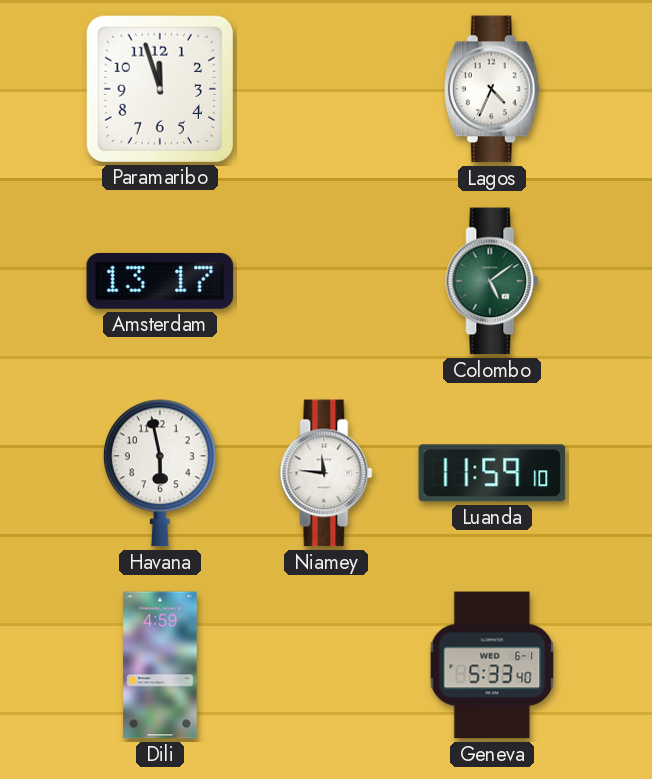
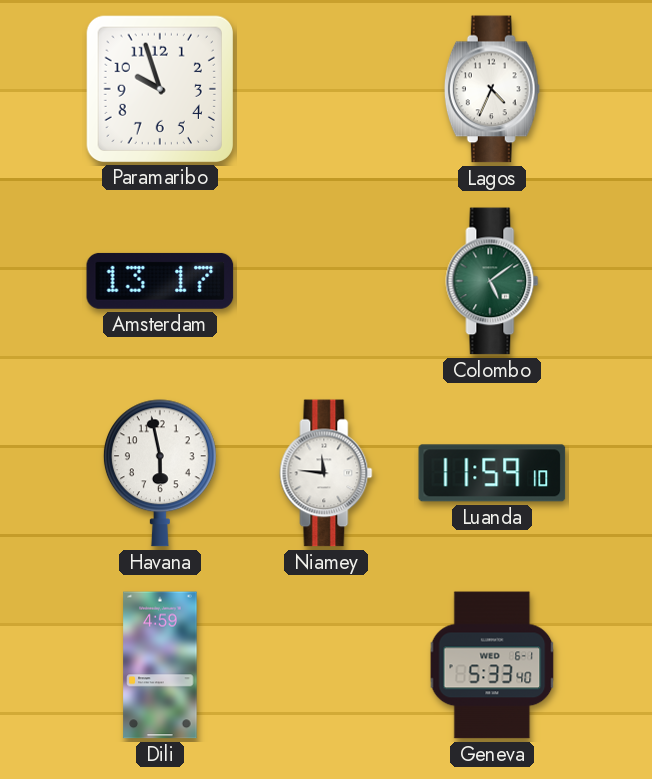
Paramaribo: 11:57 -> 9:57 (159, 88)
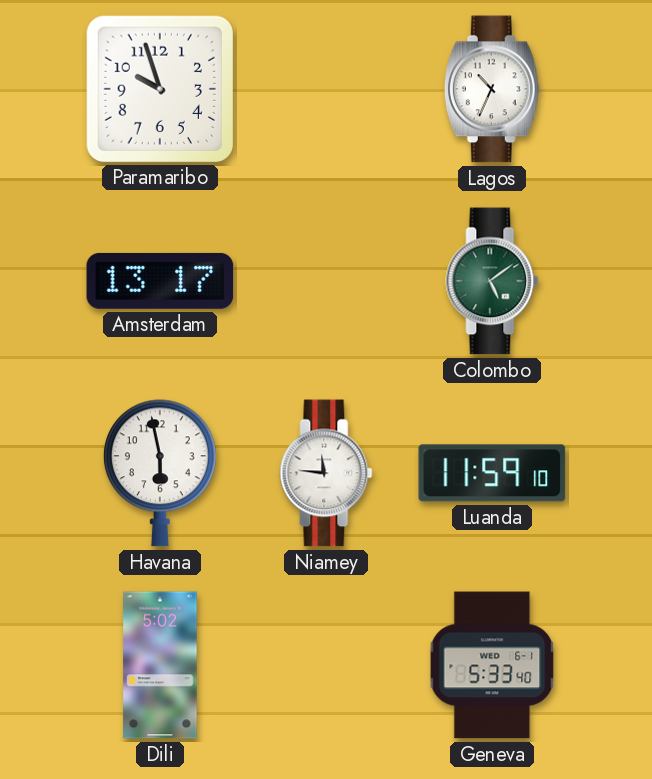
Lagos: 4:34 -> 10:34 (492, 89)
Dili: 4:59 -> 5:02 (160, 665)
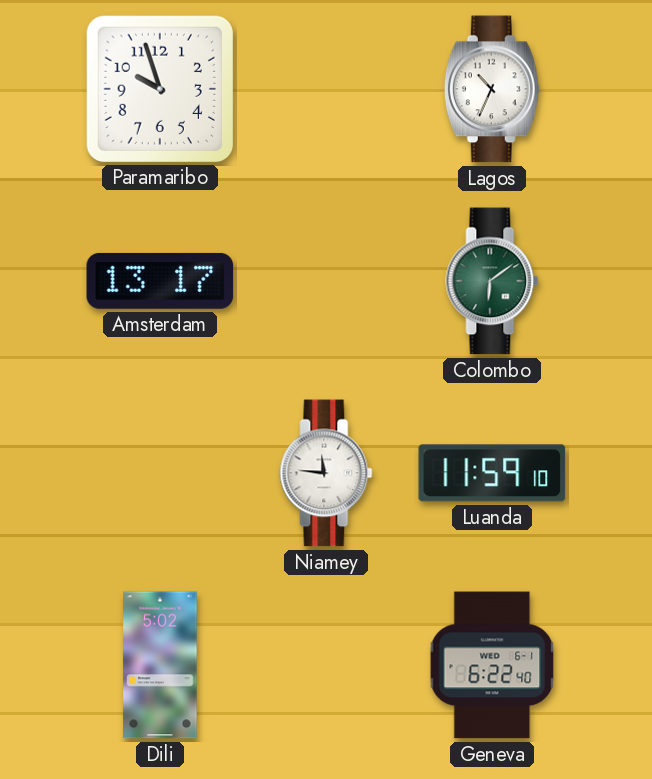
Colombo: 5:09 -> 6:09 (492, 281)
Havana: 5:58 -> none (160, 473)
Geneva: 5:33 -> 6:22 (492, 665)
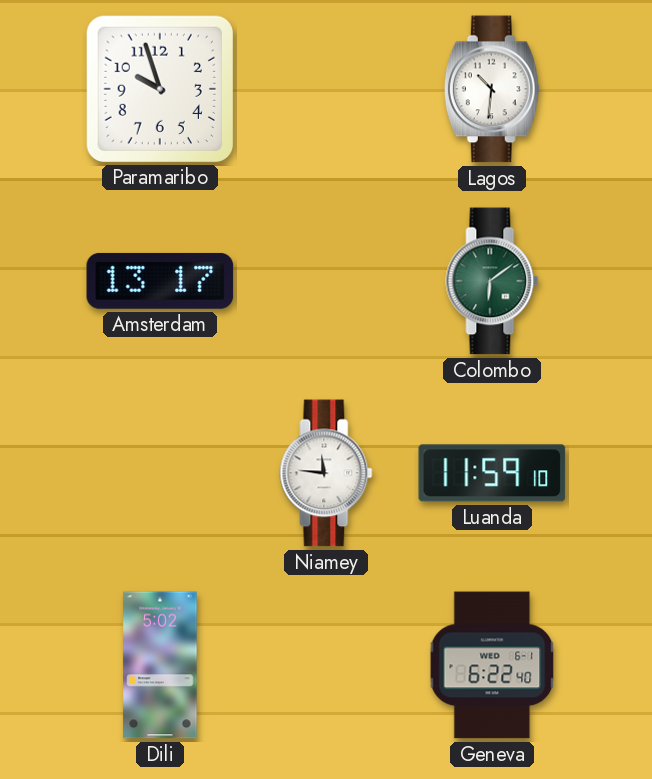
Lagos: 10:34 -> 10:31 (492, 89)
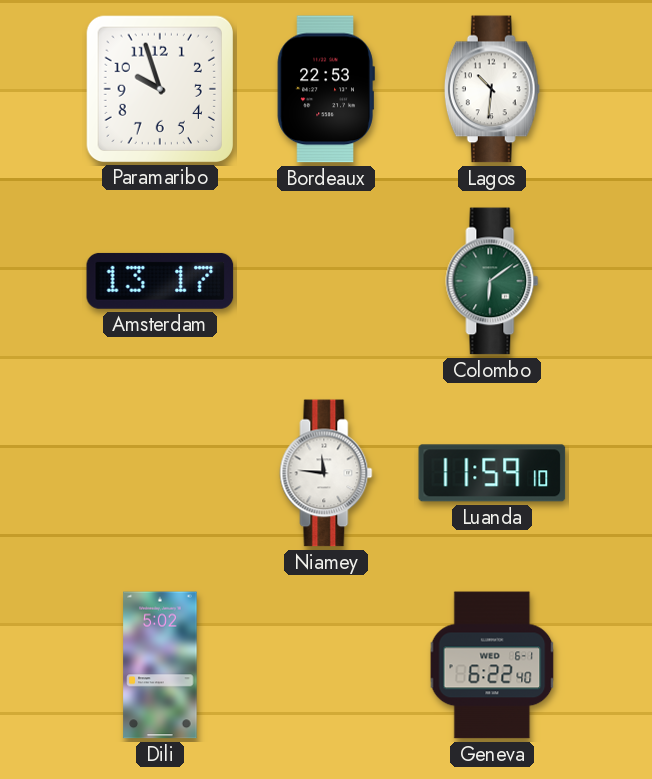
Bordeaux: none -> 22:53 (326, 89)
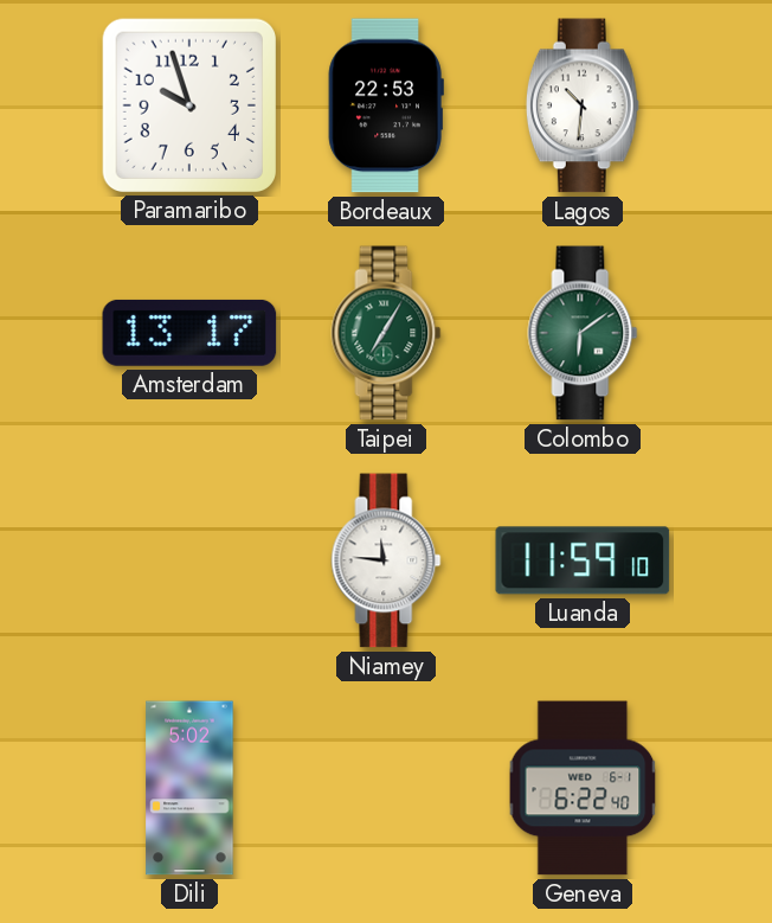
Taipei: none -> 7:05 (386, 333)
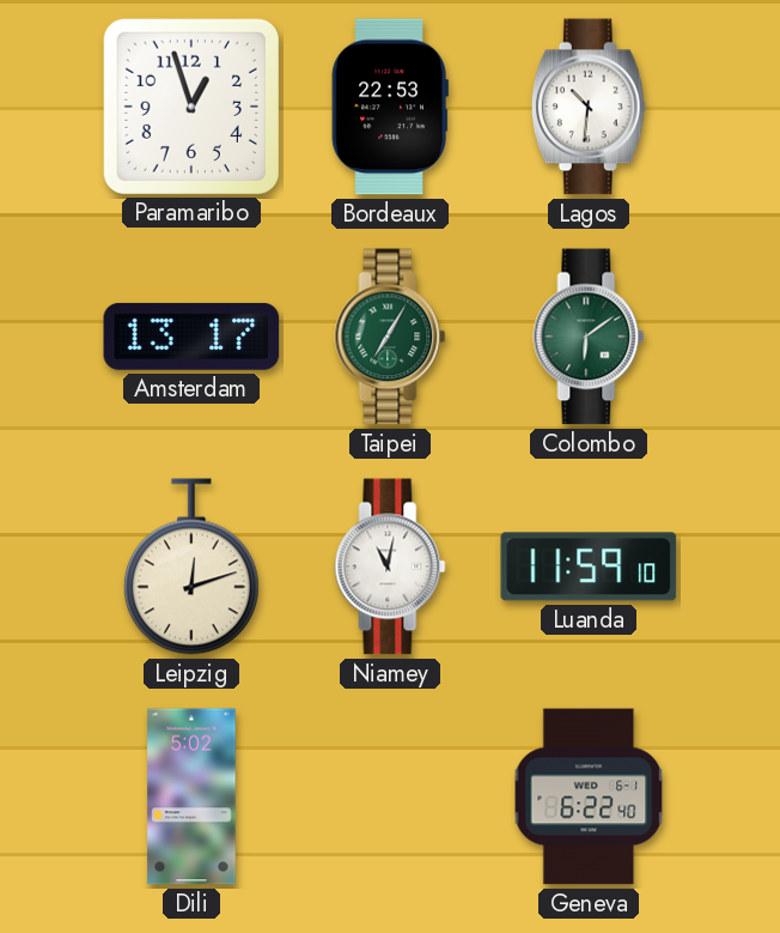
Paramaribo: 9:57 -> 12:57 (190, 105)
Leipzig: none -> 12:12 (191, 567)
Niamey: 11:46 -> 11:02 (390, 567)
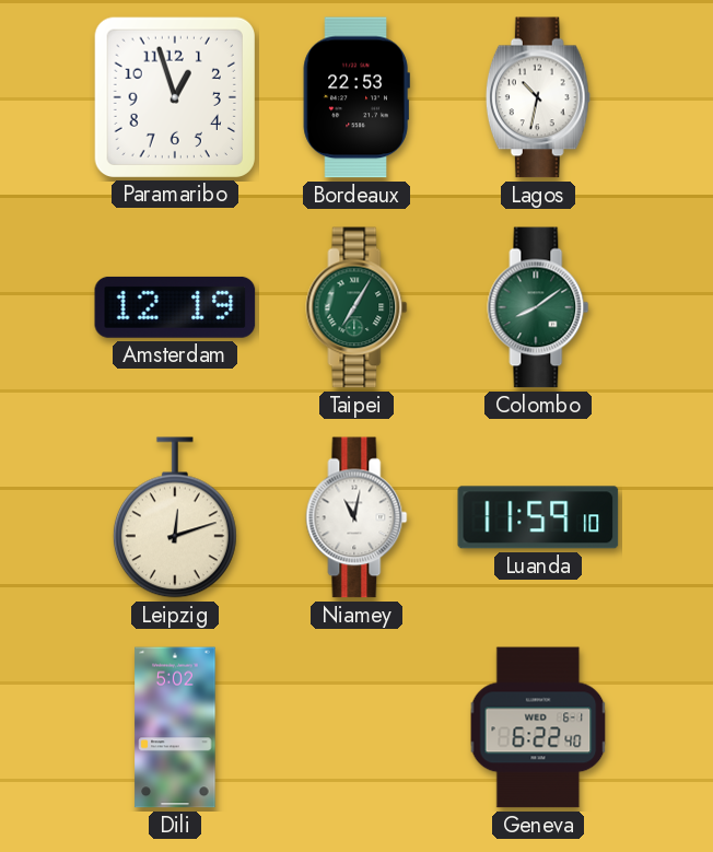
Lagos: 10:31 -> 10:32 (538, 97)
Amsterdam: 13:17 -> 12:19 (175, 307)
Colombo: 6:09 -> 8:09 (538, 307)
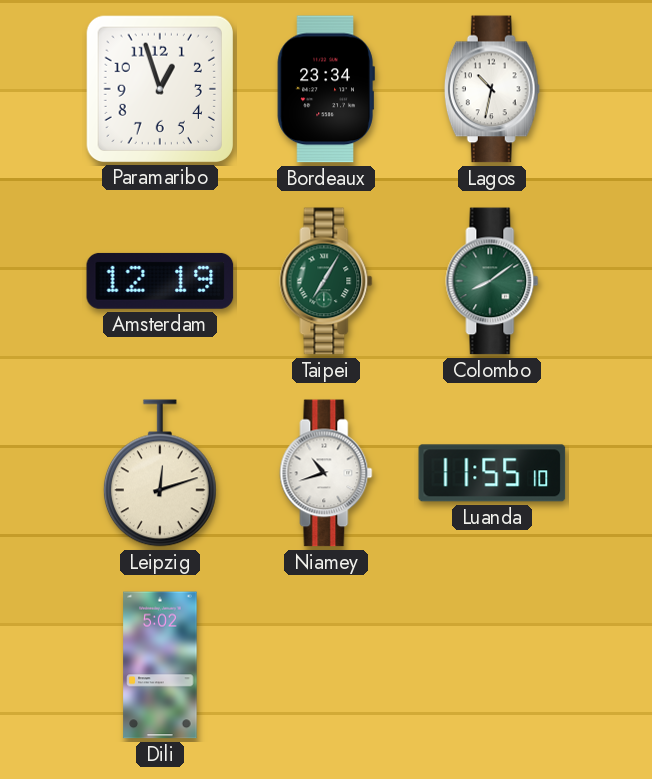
Bordeaux: 22:53 -> 23:34 (326, 89)
Niamey: 11:02 -> 10:42 (326, 473)
Luanda: 11:59 -> 11:55 (492, 473)
Geneva: 6:22 -> none (538, 727)
